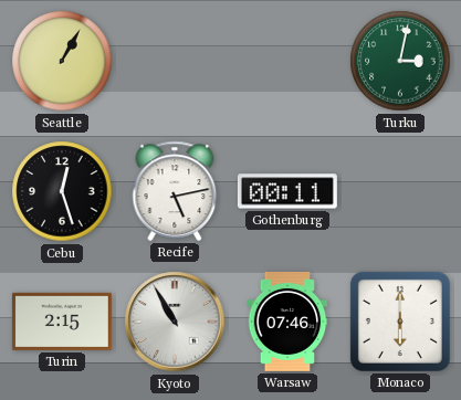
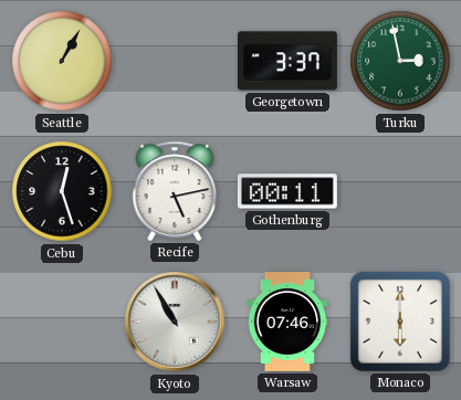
Georgetown: none -> 3:37 (287, 61)
Turku: 3:02 -> 2:58 (400, 61)
Turin: 2:15 -> none (62, 322)
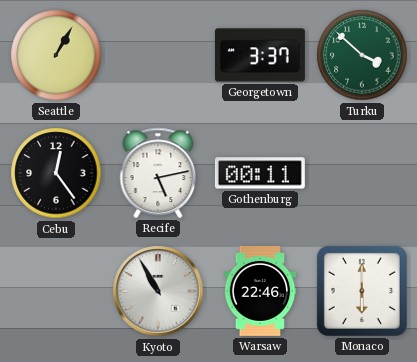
Turku: 2:58 -> 3:52 (362, 55)
Cebu: 12:27 -> 12:24 (56, 173)
Warsaw: 07:46 -> 22:46 (260, 291)
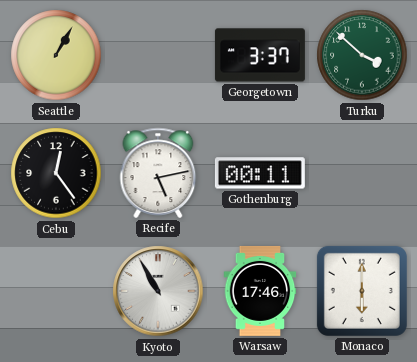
Warsaw: 22:46 -> 17:46 (260, 291)
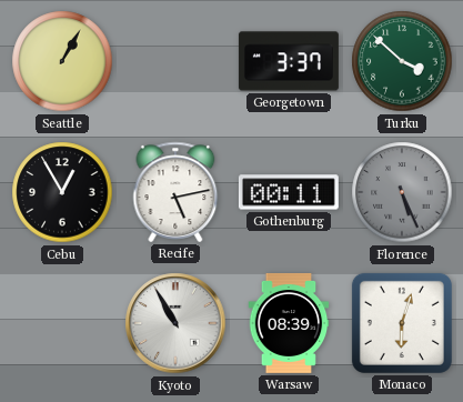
Cebu: 12:24 -> 12:55 (62, 192)
Florence: none -> 5:26 (402, 192)
Warsaw: 17:46 -> 08:39 (289, 323)
Monaco: 6:00 -> 6:03 (402, 323)
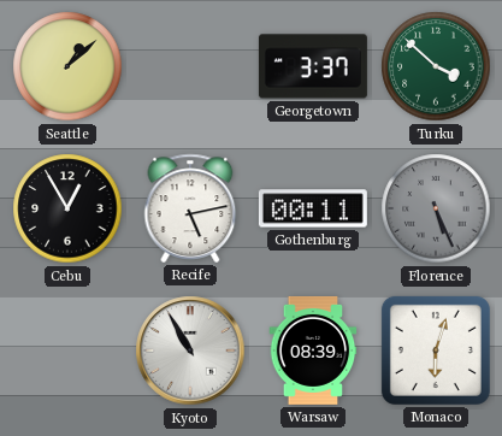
Seattle: 1:05 -> 1:08 (67, 66)
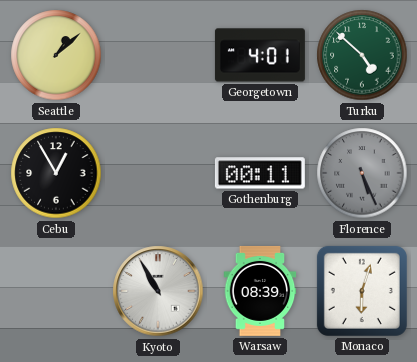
Georgetown: 3:37 -> 4:01 (260, 55)
Turku: 3:52 -> 4:52 (362, 55)
Recife: 5:13 -> none (190, 208)
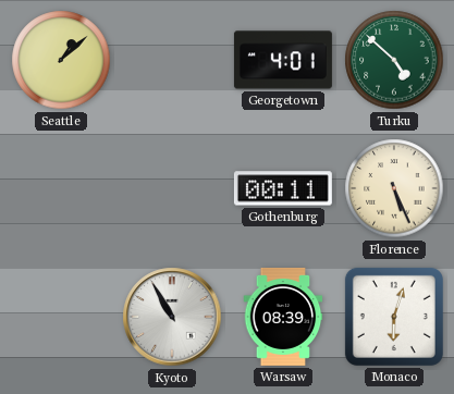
Cebu: 12:55 -> none (56, 173)
Florence dial: grey -> cream (394, 188)
